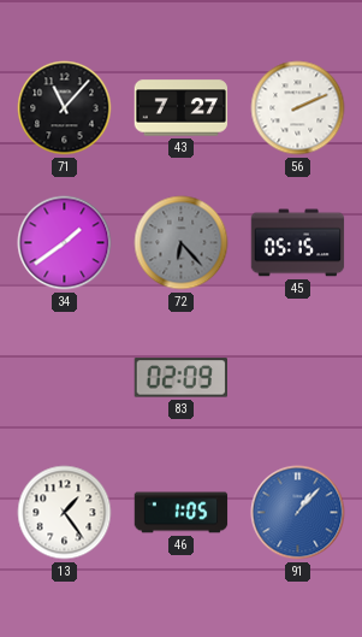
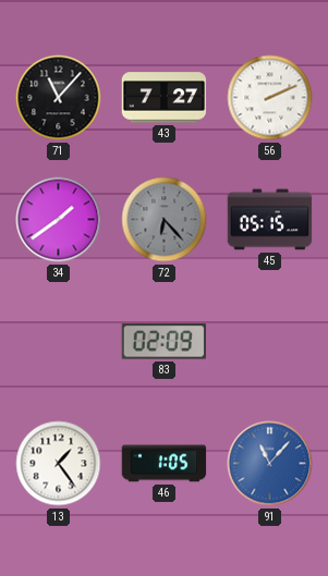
91: 1:07 -> 11:07 (270, 464)
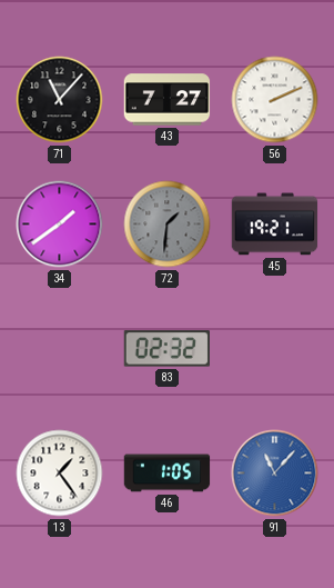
72: 6:23 -> 1:31 (168, 225)
45: 05:15 -> 19:21 (275, 225)
83: 02:09 -> 02:32 (166, 349)
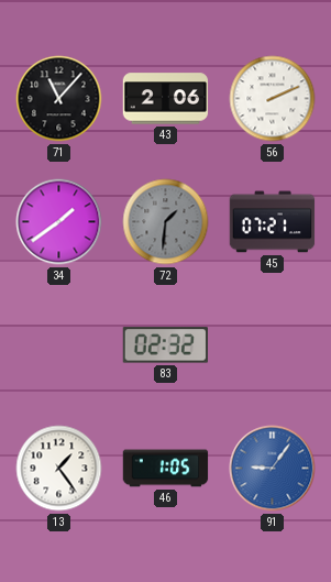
43: 7:27 -> 2:06 (166, 99)
45: 19:21 -> 07:21 (273, 222)
91: 11:07 -> 9:06 (273, 469)
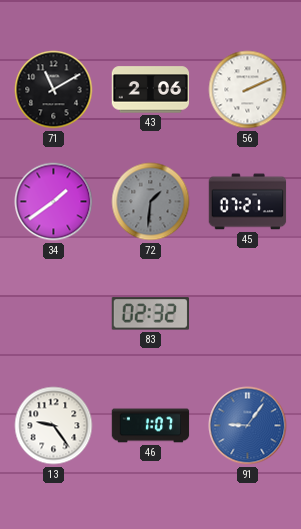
71: 11:07 -> 11:10 (54, 90)
13: 1:24 -> 9:24 (54, 426)
46: 1:05 -> 1:07 (151, 426)
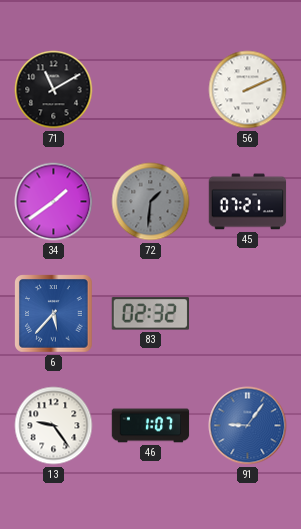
43: 2:06 -> none (151, 90)
6: none -> 5:37 (54, 314)
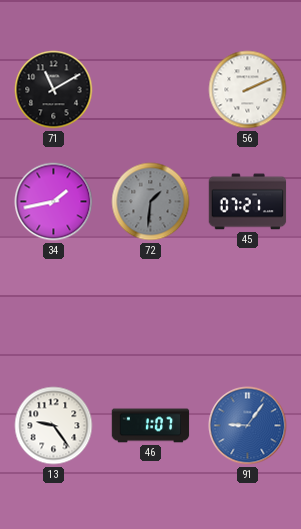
34: 1:39 -> 1:43 (54, 202)
6: 5:37 -> none (54, 314)
83: 02:32 -> none (150, 314)
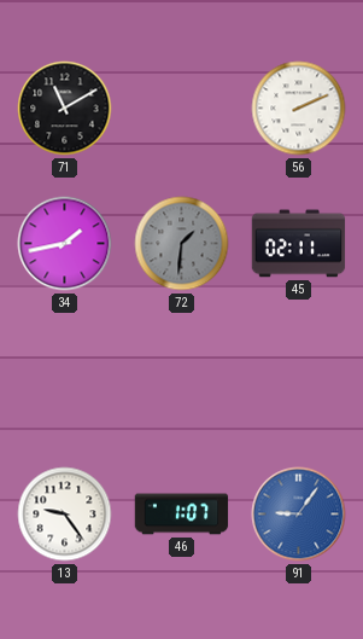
45: 07:21 -> 02:11 (299, 244)
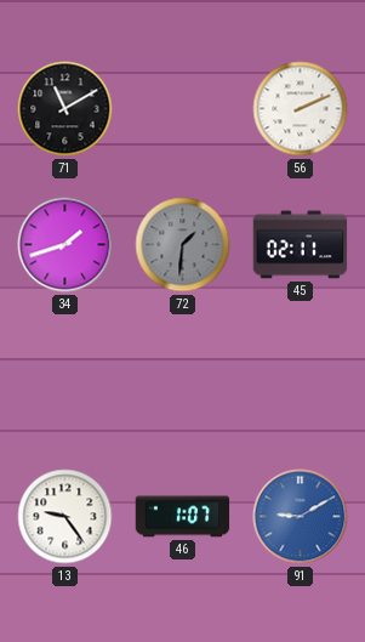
34: 1:43 -> 1:42 (65, 245)
91: 9:06 -> 9:10 (301, 517)
